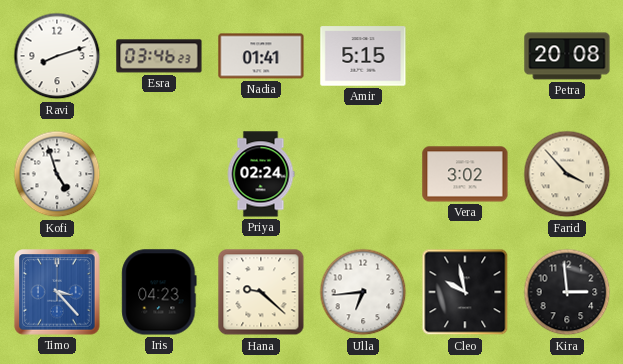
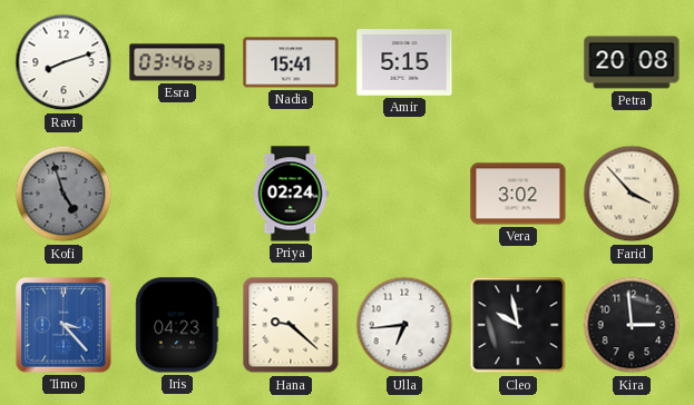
Nadia: 01:41 -> 15:41 (291, 62)
Kofi dial: white -> grey (63, 194)
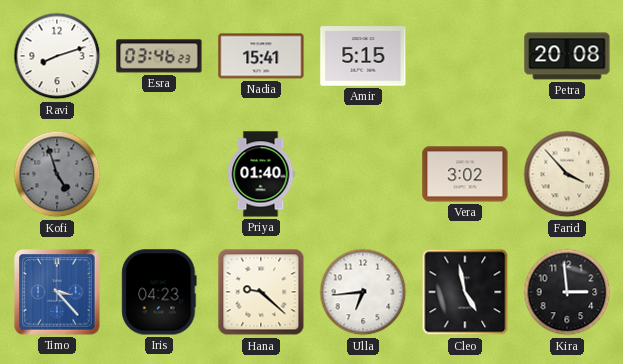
Priya: 02:24 -> 01:40 (261, 174)
Cleo: 9:58 -> 4:58 (465, 292)
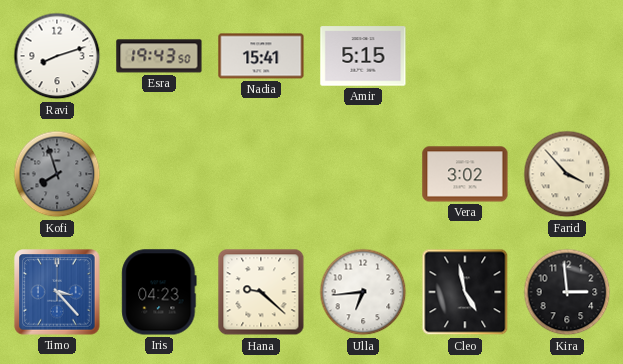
Esra: 03:46 -> 19:43 (159, 56)
Petra: 20:08 -> none (567, 56)
Kofi: 4:57 -> 7:57 (57, 174)
Priya: 01:40 -> none (261, 174)
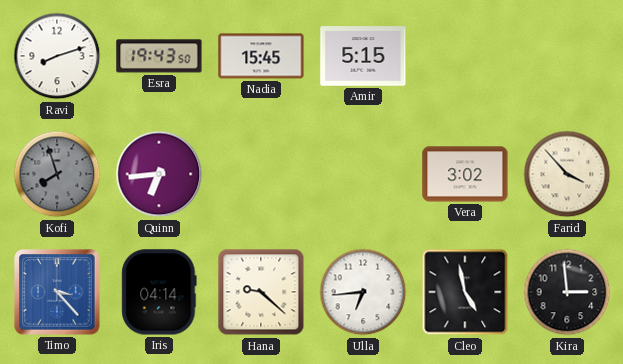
Nadia: 15:41 -> 15:45 (261, 56)
Quinn: none -> 6:44 (159, 174)
Iris: 04:23 -> 04:14 (159, 292)
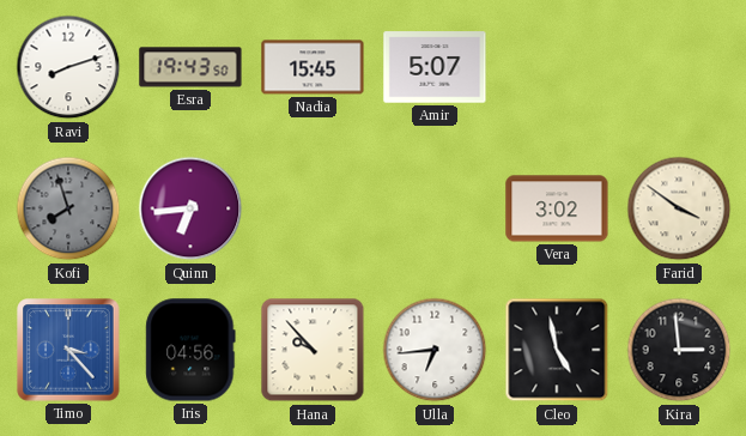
Amir: 5:15 -> 5:07 (435, 67)
Farid: 3:53 -> 3:51 (679, 208)
Iris: 04:14 -> 04:56 (190, 350)
Hana: 9:22 -> 9:53 (313, 350)
